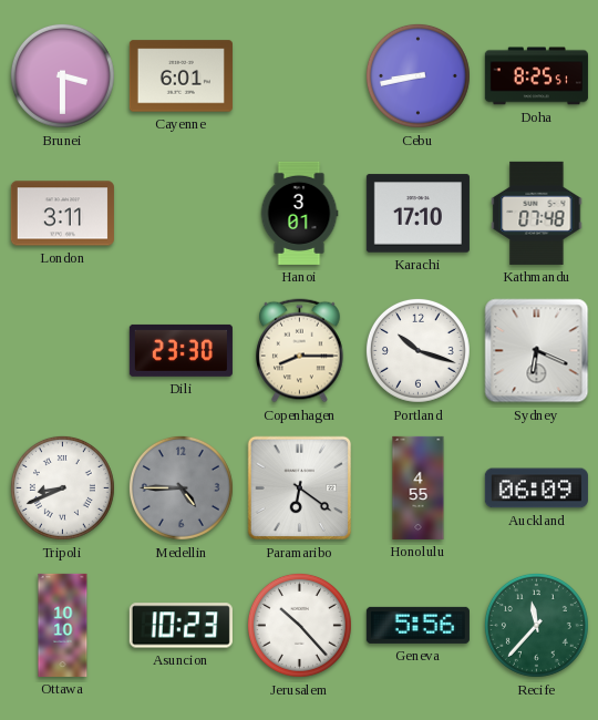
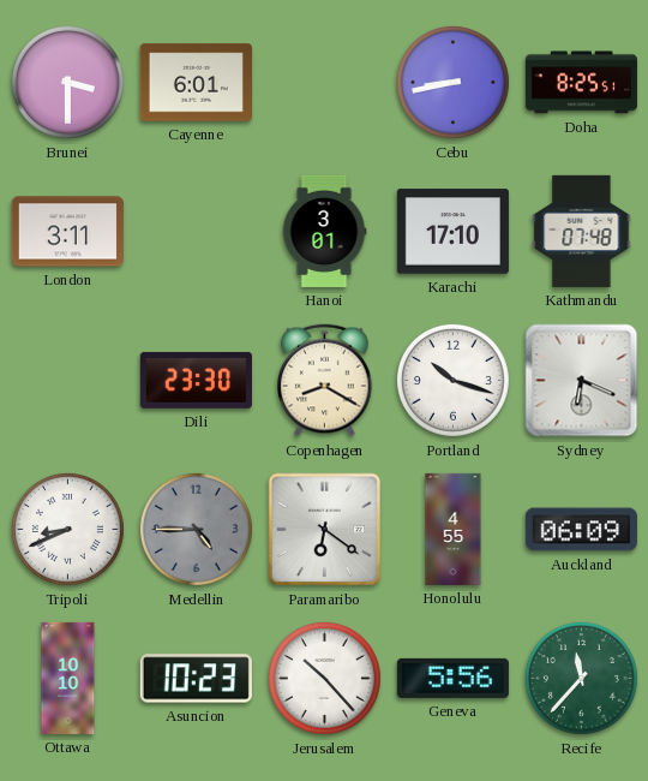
Copenhagen: 8:15 -> 8:20 (325, 381)
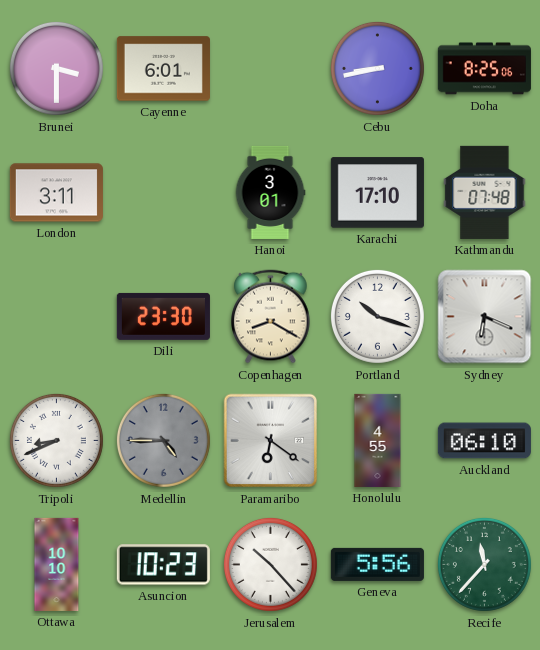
Doha: 8:25:51 -> 8:25:06 (484, 69)
Auckland: 06:09 -> 06:10 (484, 441)
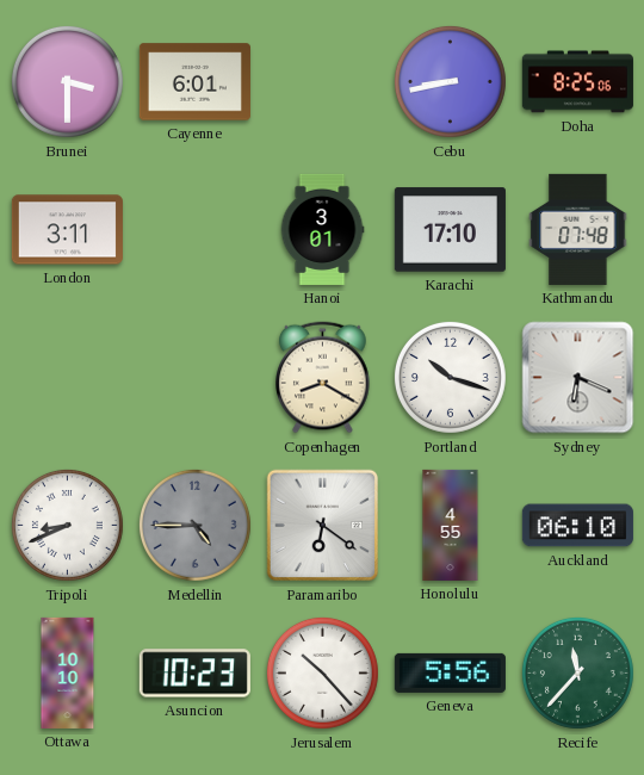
Dili: 23:30 -> none (163, 316)
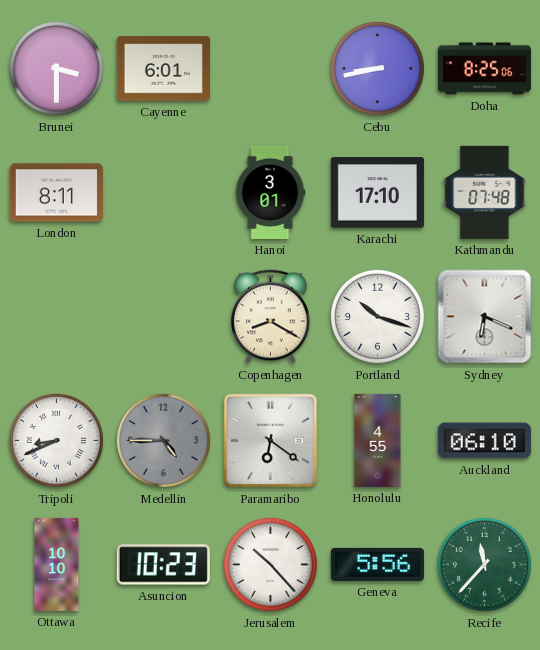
London: 3:11 -> 8:11 (56, 193)
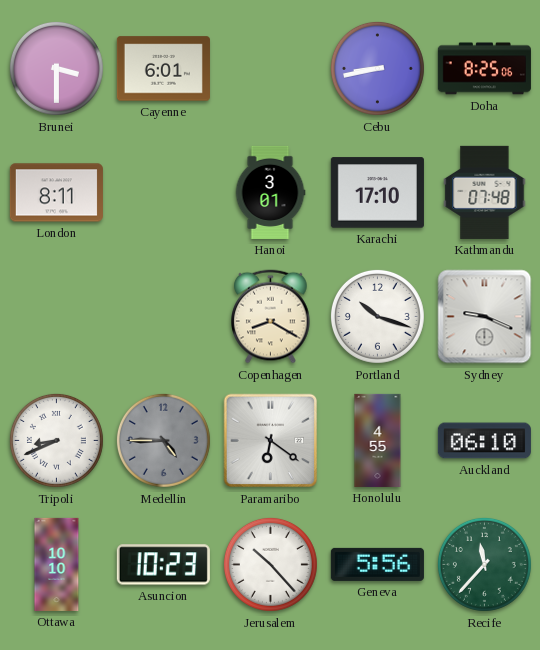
Sydney: 6:19 -> 9:19 (485, 317)
